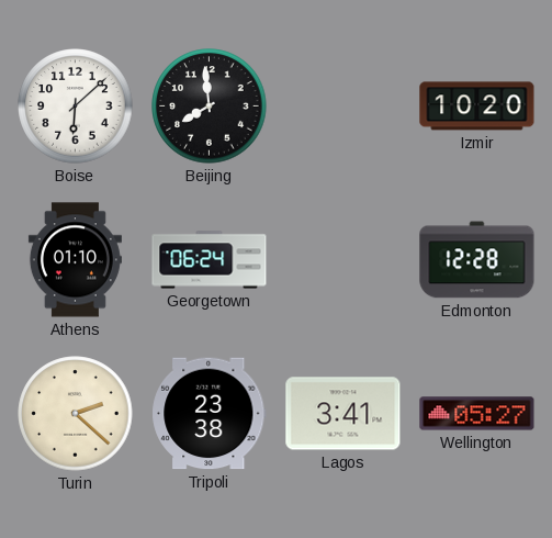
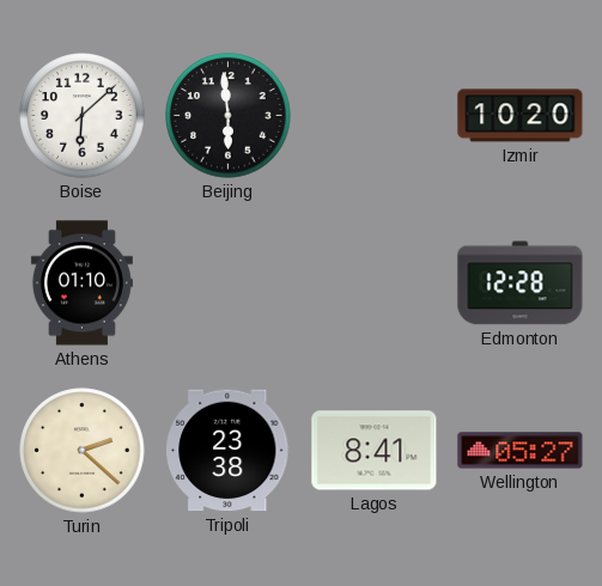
Beijing: 7:59 -> 5:59 (229, 116)
Georgetown: 06:24 -> none (210, 260)
Lagos: 3:41 -> 8:41 (375, 451)
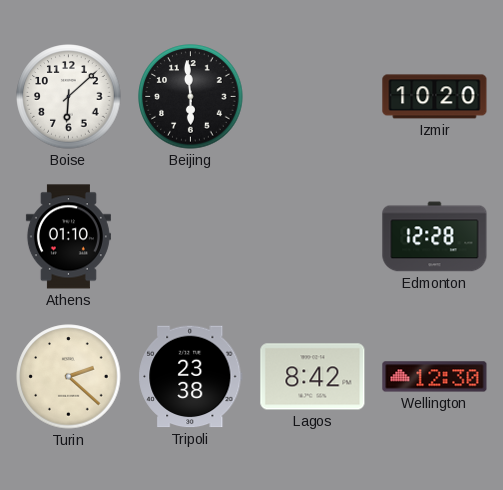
Lagos: 8:41 -> 8:42 (313, 377)
Wellington: 05:27 -> 12:30 (435, 377)
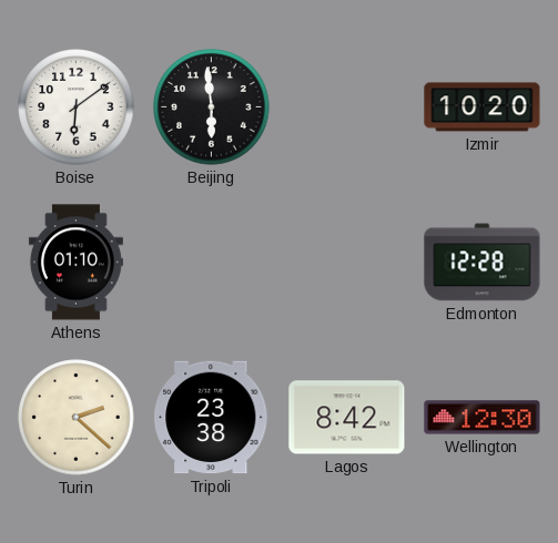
Boise: 6:08 -> 6:09 (77, 107)
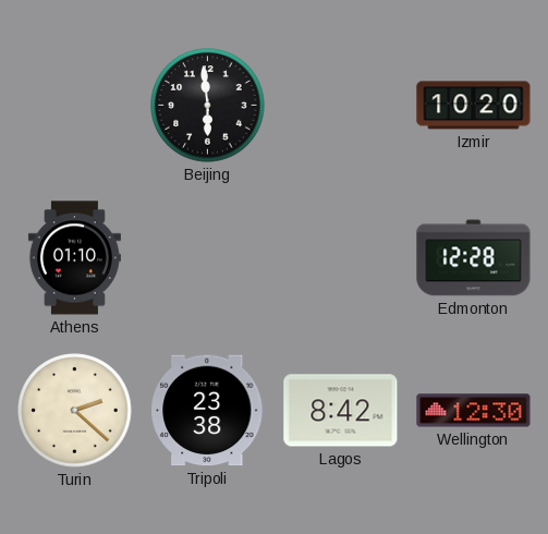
Boise: 6:09 -> none (77, 107)
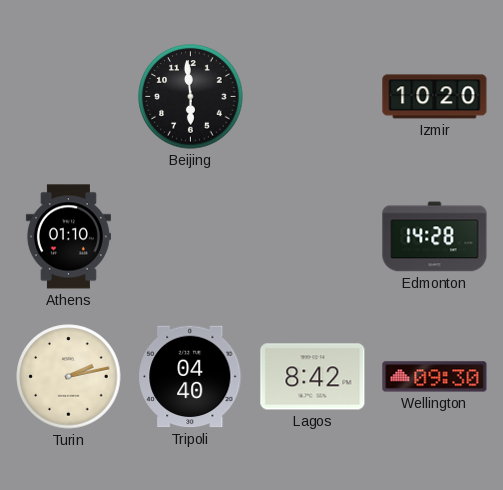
Edmonton: 12:28 -> 14:28 (435, 237)
Turin: 2:22 -> 2:13 (69, 377)
Tripoli: 23:38 -> 04:40 (191, 377)
Wellington: 12:30 -> 09:30 (435, 377)
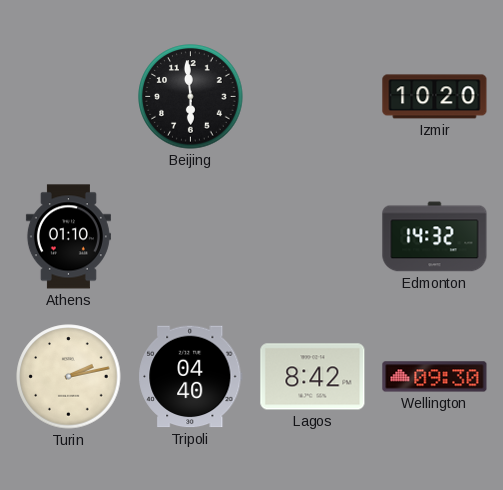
Edmonton: 14:28 -> 14:32 (435, 237)
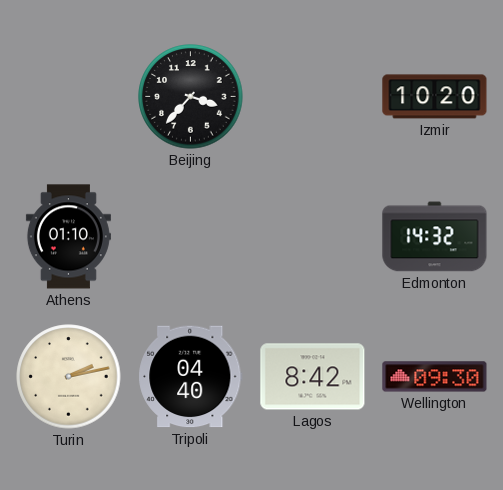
Beijing: 5:59 -> 3:37 (191, 97)
